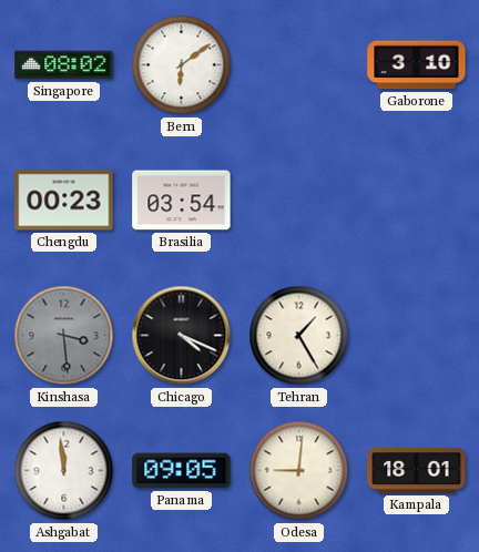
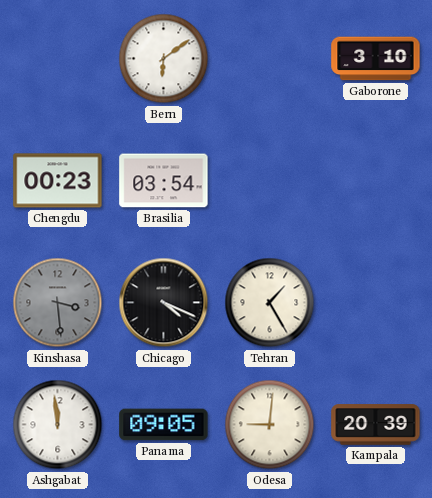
Singapore: 08:02 -> none (64, 65)
Kampala: 18:01 -> 20:39 (376, 425)
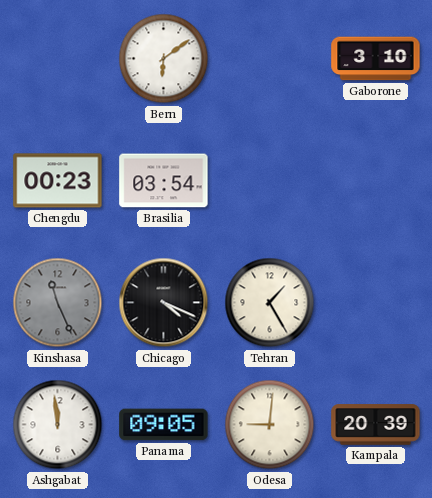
Kinshasa: 3:29 -> 11:26 (58, 303)
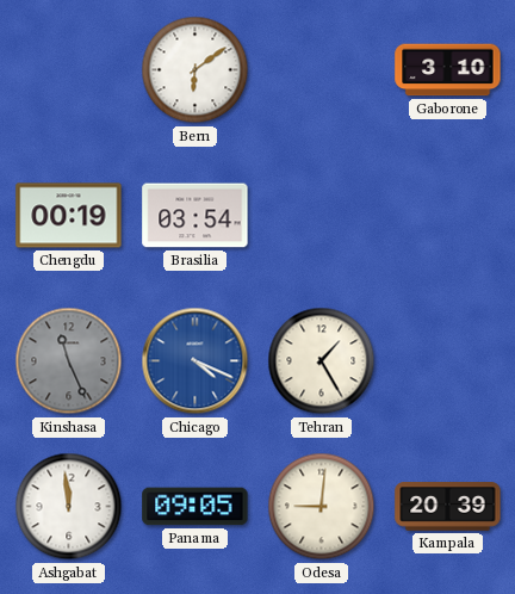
Chengdu: 00:23 -> 00:19 (69, 216)
Chicago dial: black -> blue (196, 361)
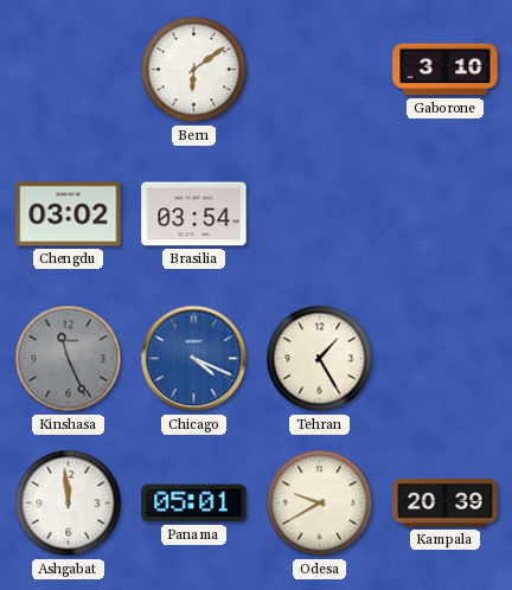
Chengdu: 00:19 -> 03:02 (69, 214)
Panama: 09:05 -> 05:01 (194, 504)
Odesa: 9:01 -> 9:40 (320, 504)
